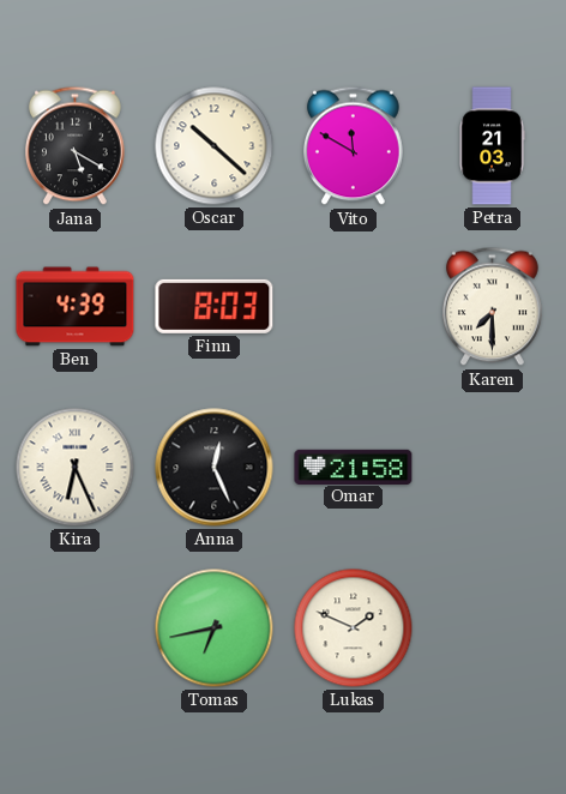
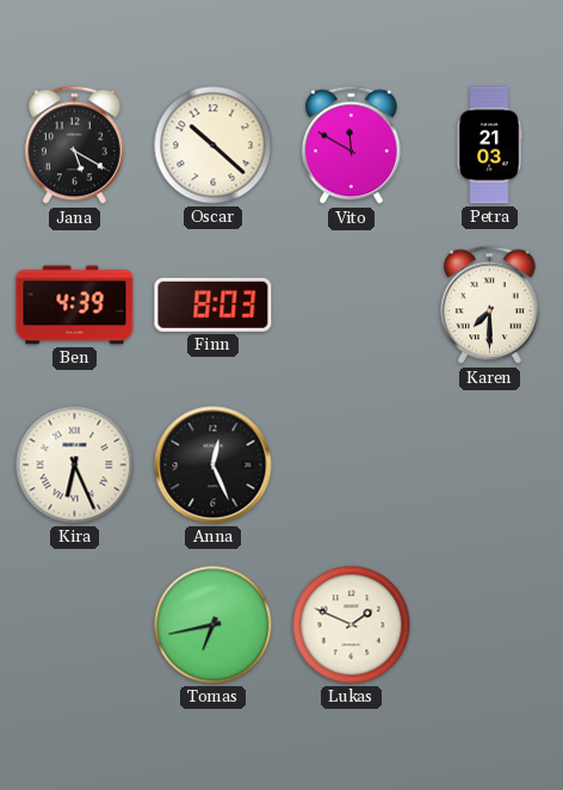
Omar: 21:58 -> none (354, 467)
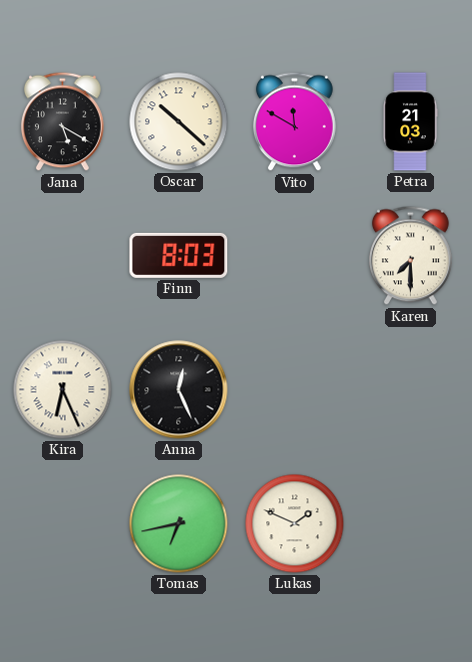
Ben: 4:39 -> none (75, 305)
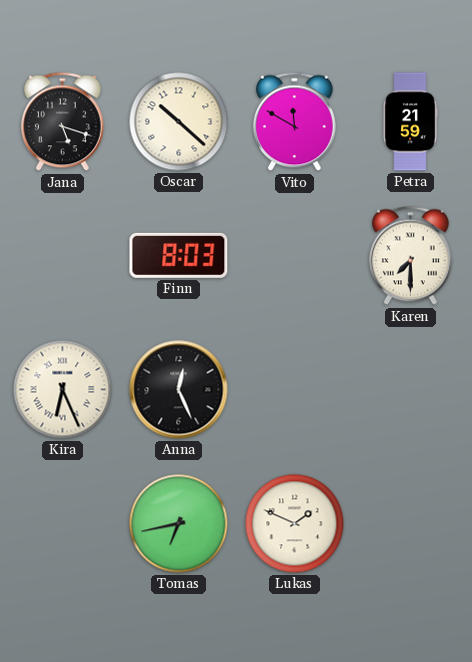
Jana: 5:20 -> 5:18 (62, 122)
Petra: 21:03 -> 21:59 (410, 122)
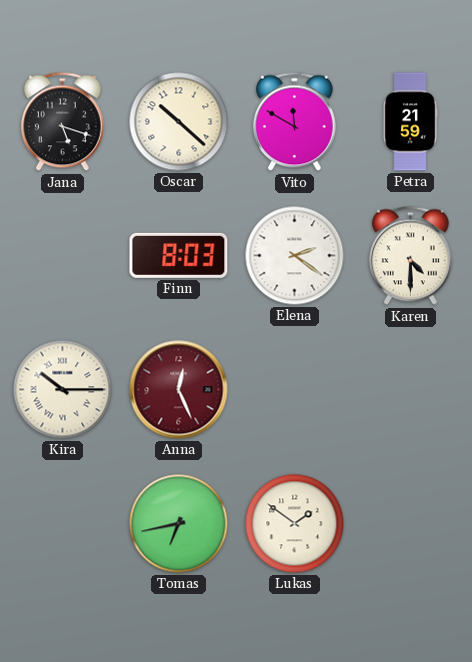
Elena: none -> 2:21 (295, 256)
Karen: 7:30 -> 4:30 (410, 256)
Kira: 6:26 -> 10:15 (63, 390)
Anna dial: black -> burgundy (179, 390)
Lukas: 1:49 -> 1:51 (295, 524)
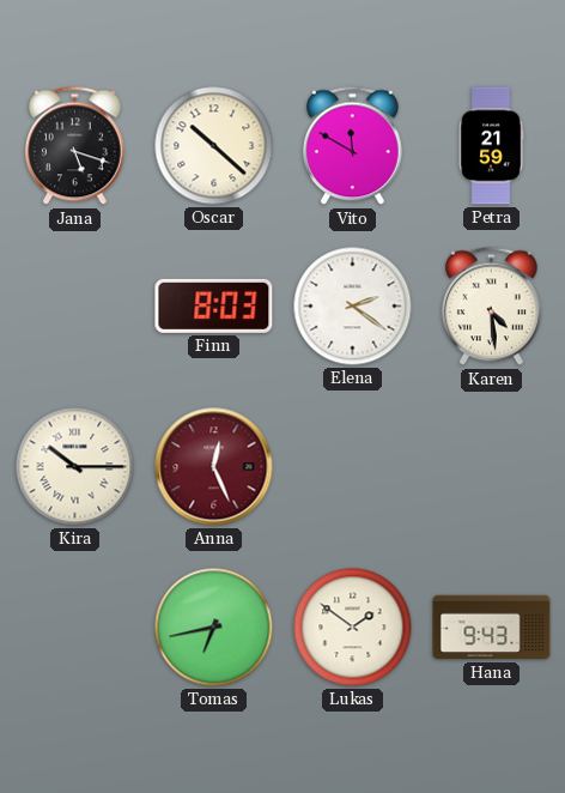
Karen: 4:30 -> 4:29 (491, 307)
Hana: none -> 9:43 (492, 628)
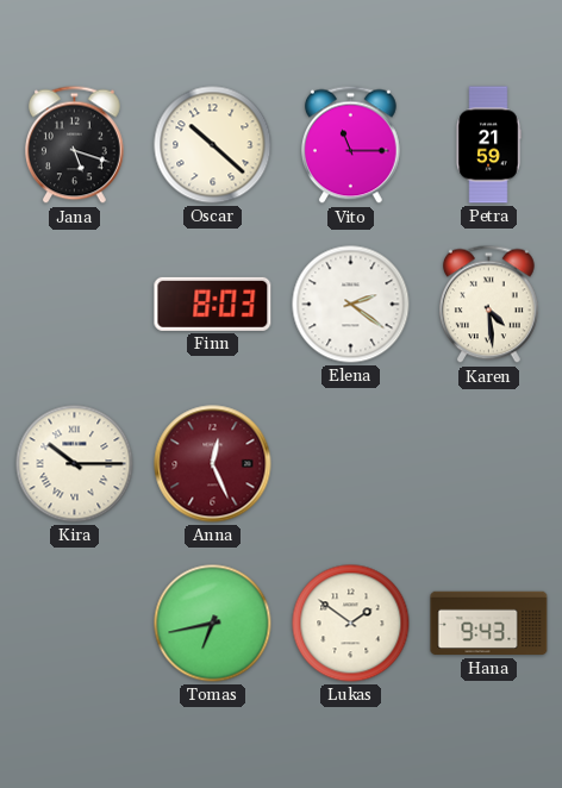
Vito: 11:50 -> 11:15 (350, 145)
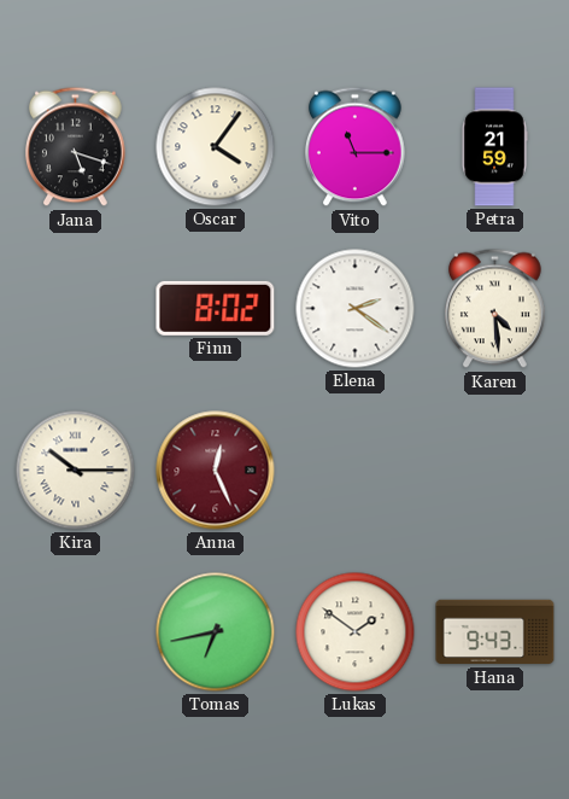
Oscar: 10:22 -> 4:06 (216, 147)
Finn: 8:03 -> 8:02 (216, 308)
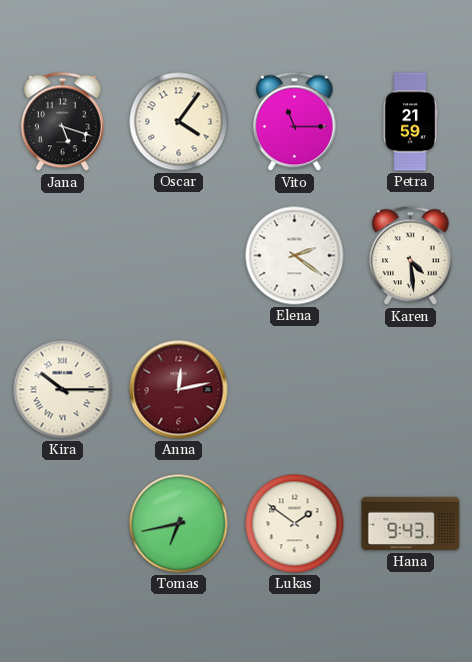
Finn: 8:02 -> none (216, 308)
Anna: 12:26 -> 12:13 (179, 390)
